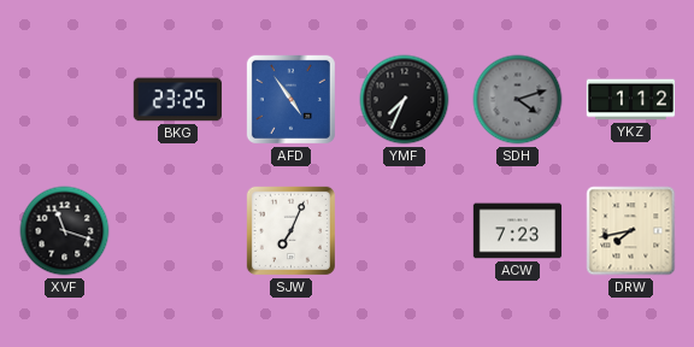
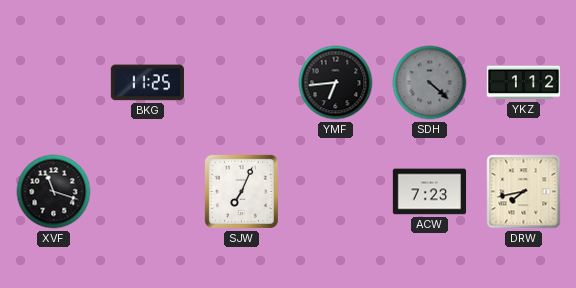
BKG: 23:25 -> 11:25 (147, 83)
AFD: 4:54 -> none (290, 99)
YMF: 7:34 -> 6:44 (336, 83)
SDH: 4:12 -> 4:22 (430, 83)
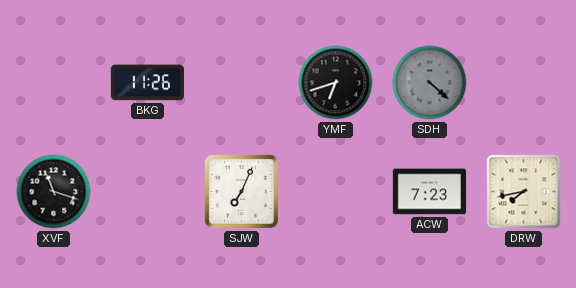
BKG: 11:25 -> 11:26 (147, 83)
YMF: 6:44 -> 6:42 (336, 83)
YKZ: 1:12 -> none (524, 83)
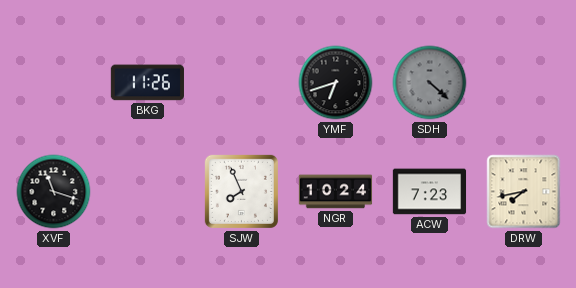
SJW: 7:04 -> 7:56 (241, 191)
NGR: none -> 10:24 (336, 192)
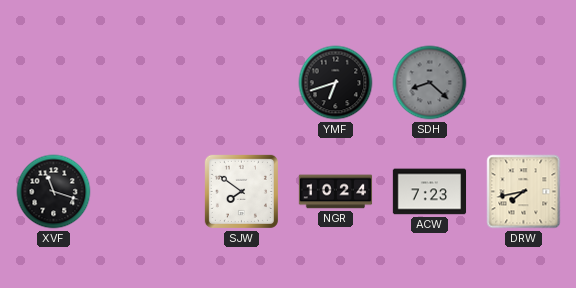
BKG: 11:26 -> none (147, 83)
SDH: 4:22 -> 8:22 (430, 83)
SJW: 7:56 -> 7:51 (241, 191)
